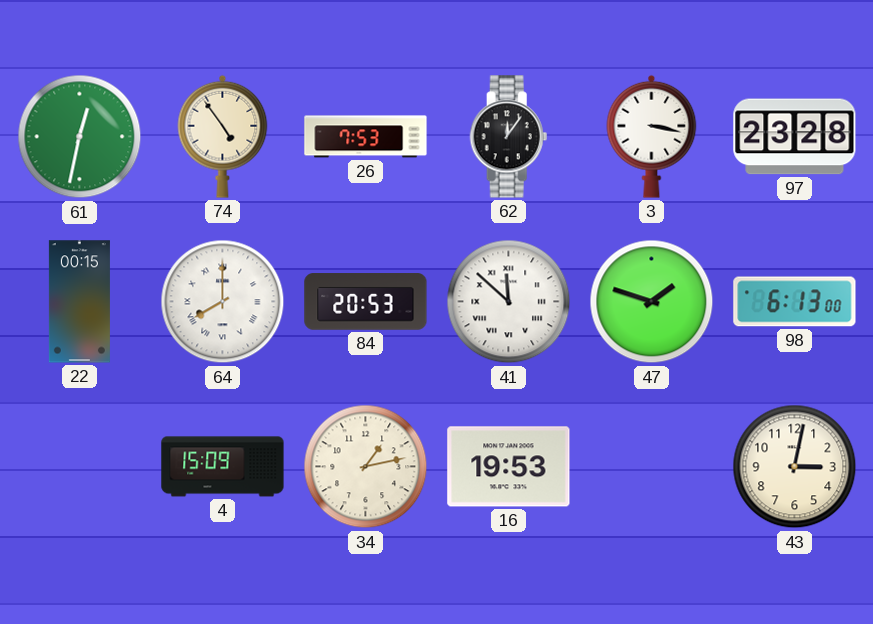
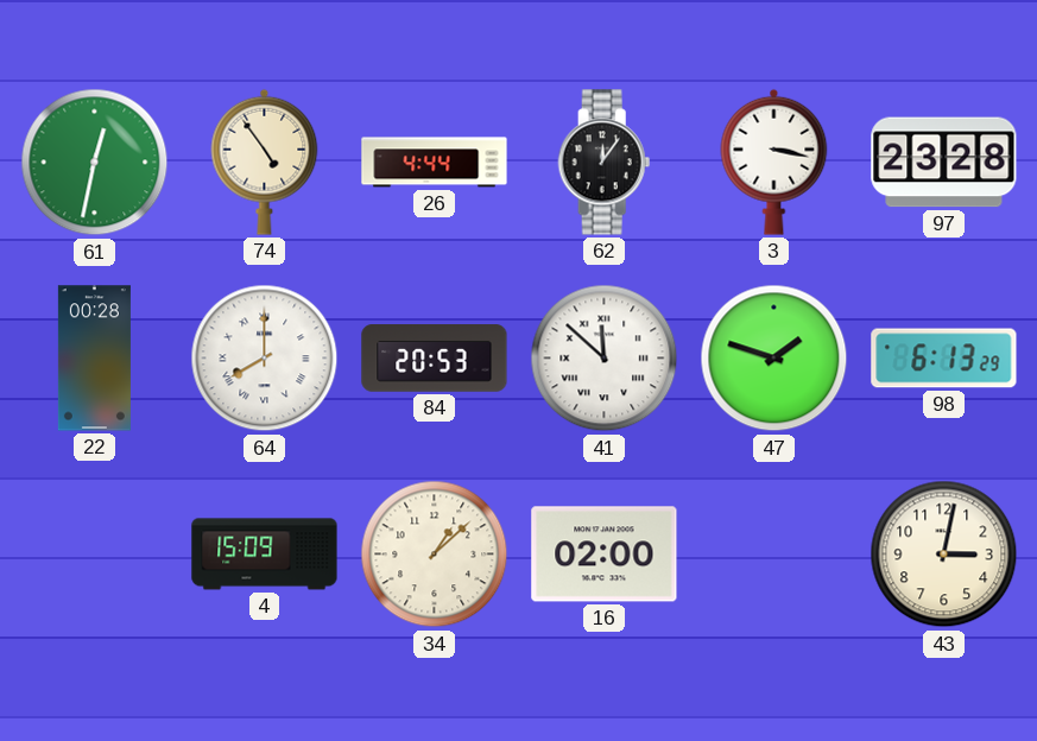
26: 7:53 -> 4:44 (435, 163)
22: 00:15 -> 00:28 (94, 359)
98: 6:13:00 -> 6:13:29 (944, 359)
34: 1:13 -> 1:08 (435, 555)
16: 19:53 -> 02:00 (605, 555)
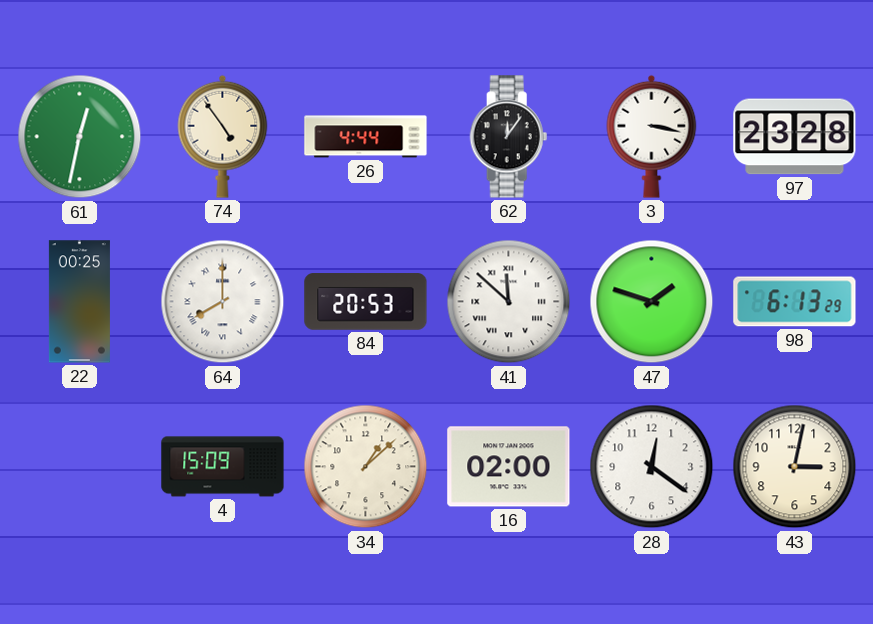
22: 00:28 -> 00:25 (79, 302)
28: none -> 12:21 (652, 467)
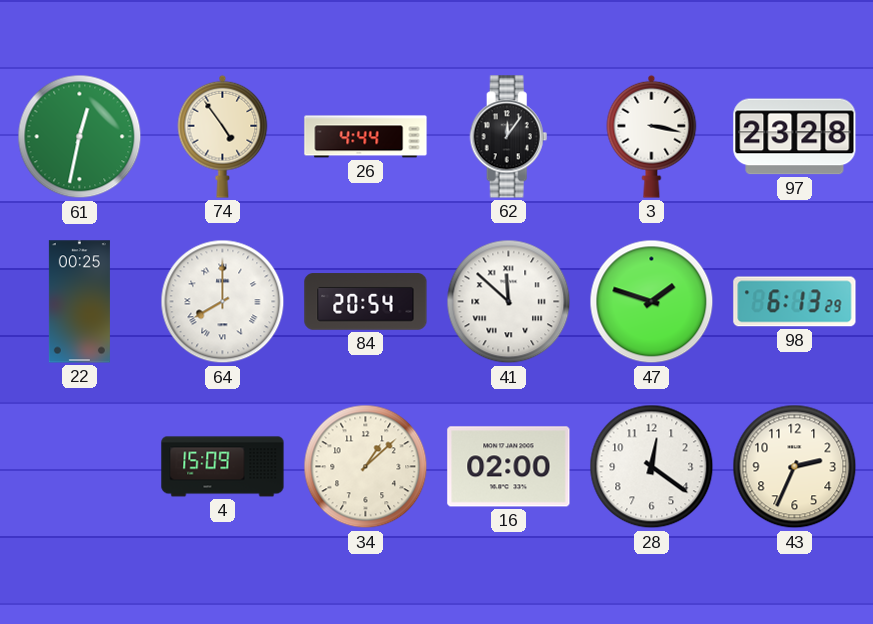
84: 20:53 -> 20:54 (366, 302)
43: 3:02 -> 2:34 (795, 467)
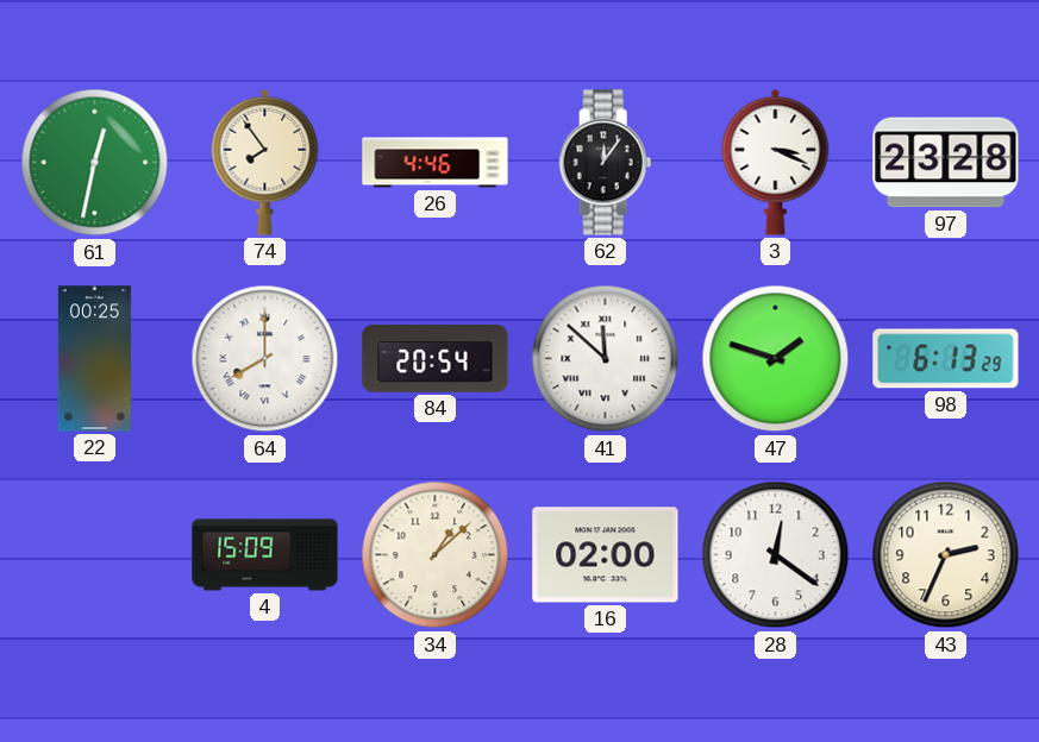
74: 4:54 -> 7:54 (265, 162)
26: 4:44 -> 4:46 (436, 163)
3: 3:17 -> 3:19 (776, 162)
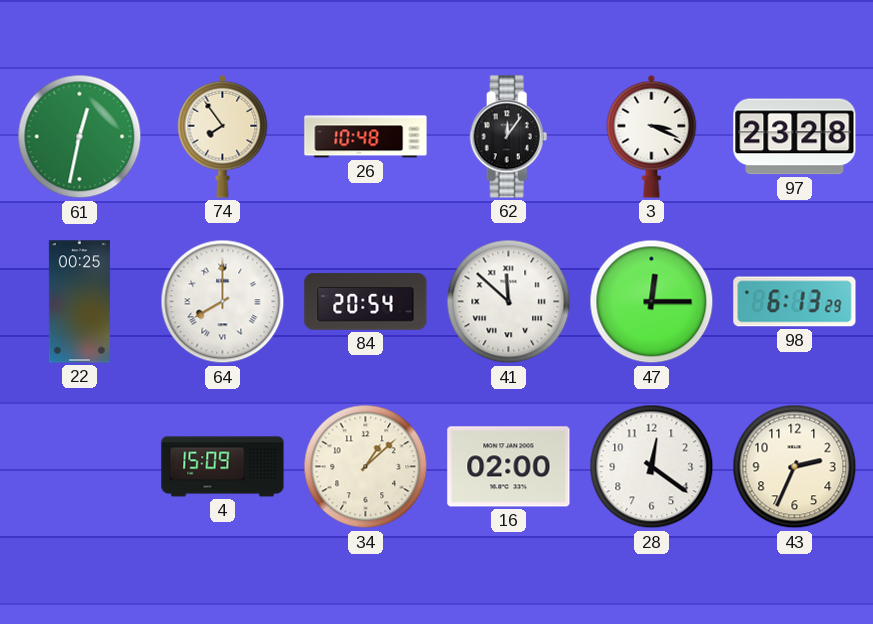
26: 4:46 -> 10:48 (366, 137)
47: 1:48 -> 12:15 (652, 302)
